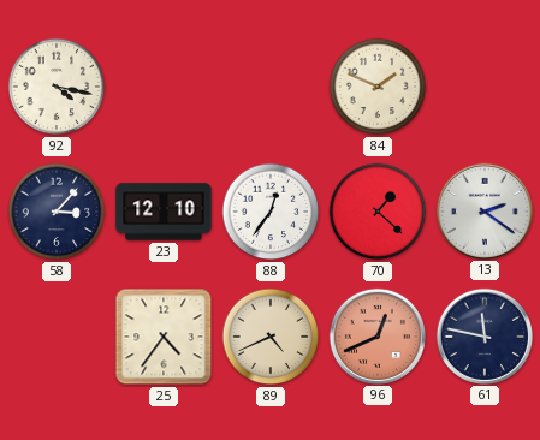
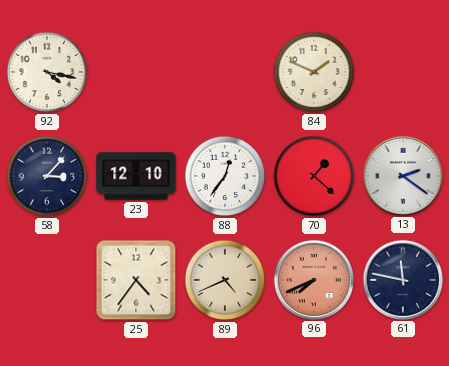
96: 12:41 -> 7:41 (313, 279)
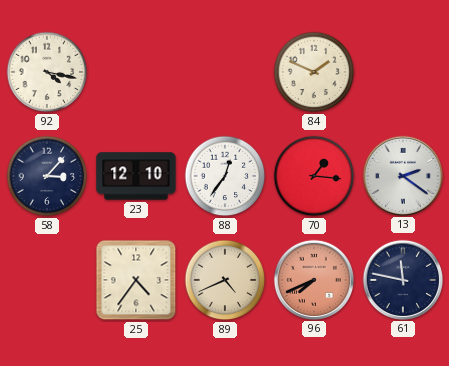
70: 1:22 -> 1:16 (314, 176)
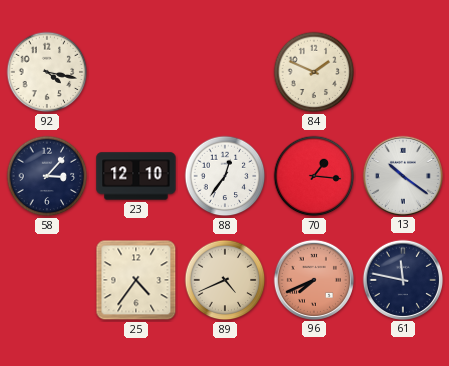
13: 2:21 -> 10:21 (402, 175)
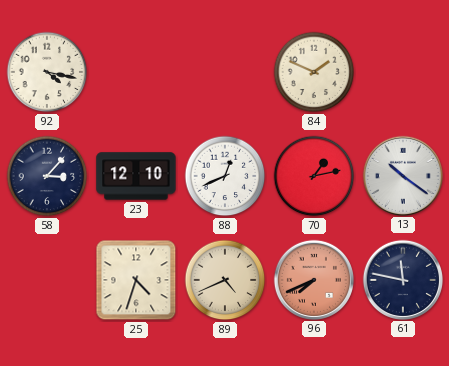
88: 12:36 -> 12:41 (225, 176)
70: 1:16 -> 1:13 (314, 176)
25: 4:36 -> 4:33 (136, 280)
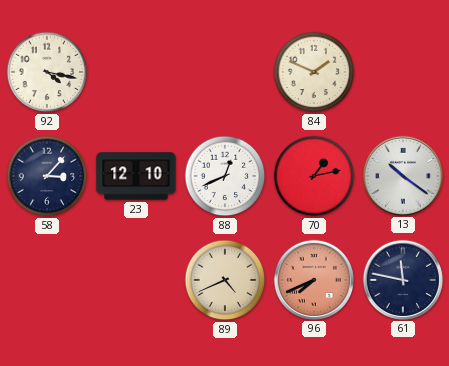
25: 4:33 -> none (136, 280)
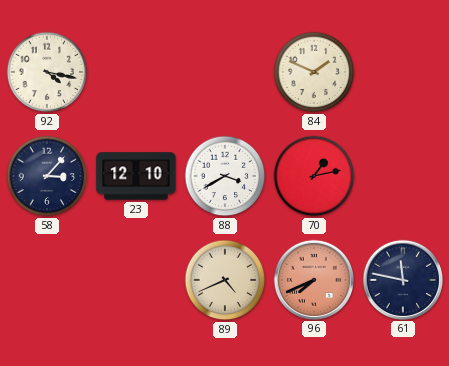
88: 12:41 -> 3:40 (225, 176)
13: 10:21 -> none (402, 175)
